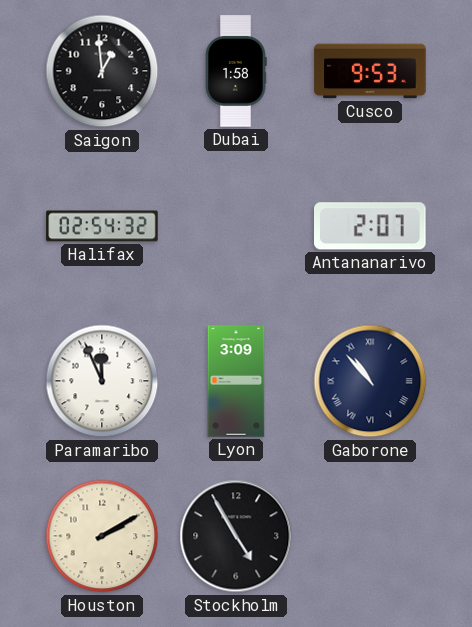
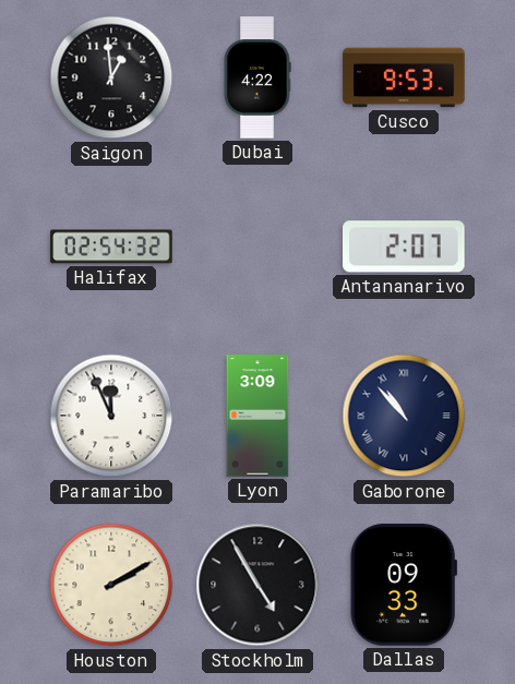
Dubai: 1:58 -> 4:22 (257, 77)
Dallas: none -> 09:33 (404, 585)
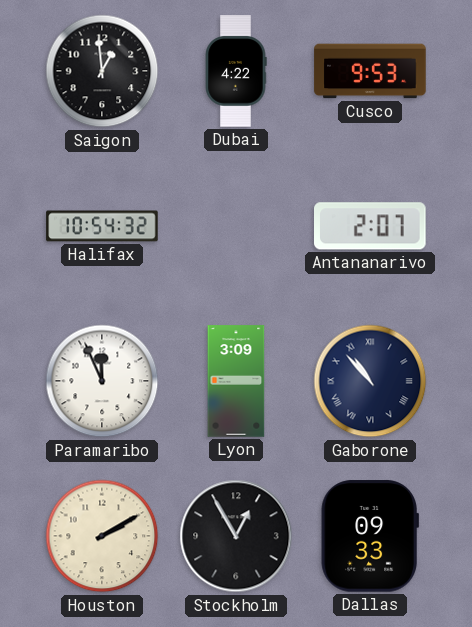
Halifax: 02:54 -> 10:54 (102, 226)
Stockholm: 4:55 -> 12:55 (236, 536)
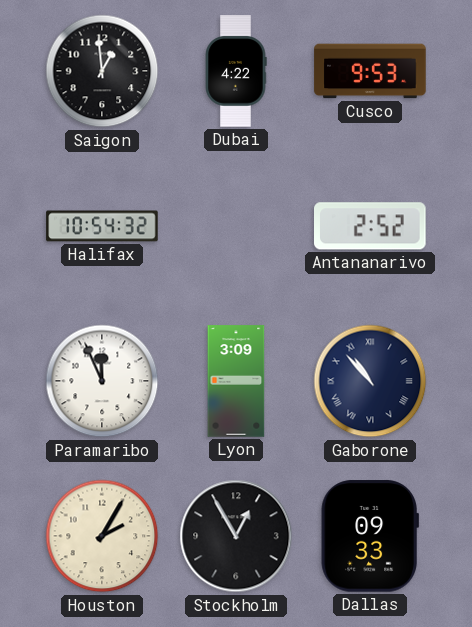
Antananarivo: 2:07 -> 2:52 (371, 226)
Houston: 2:10 -> 2:05 (102, 536)
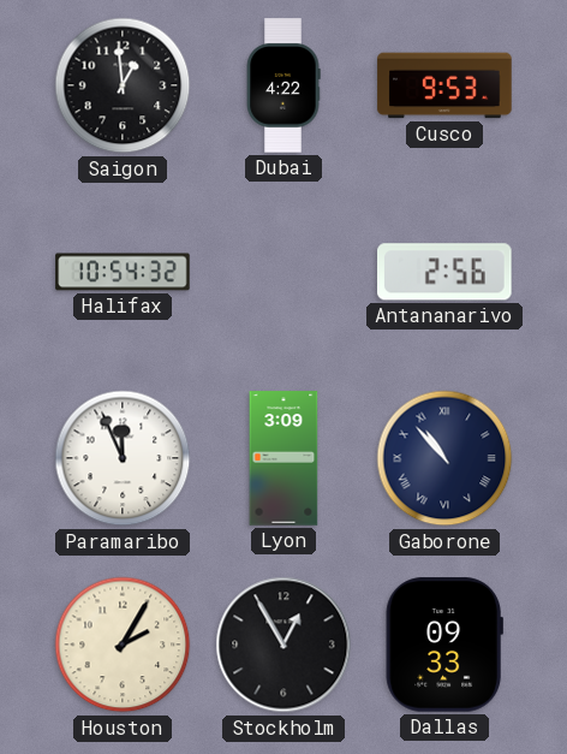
Antananarivo: 2:52 -> 2:56 (446, 272)
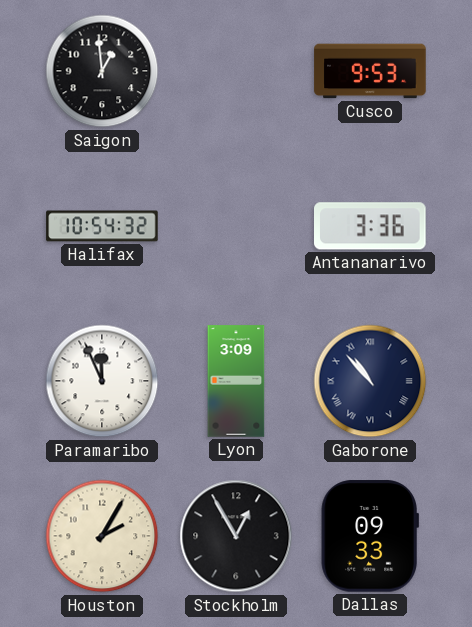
Dubai: 4:22 -> none (283, 85)
Antananarivo: 2:56 -> 3:36 (371, 226)
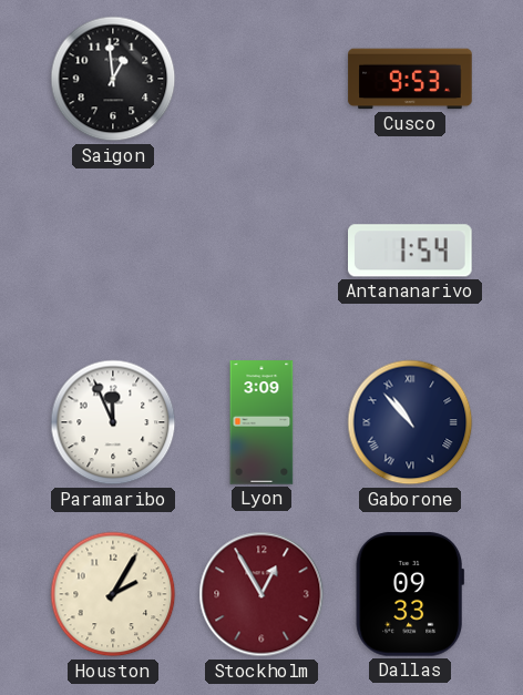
Halifax: 10:54 -> none (102, 226)
Antananarivo: 3:36 -> 1:54 (411, 251)
Stockholm dial: black -> burgundy (261, 594)
